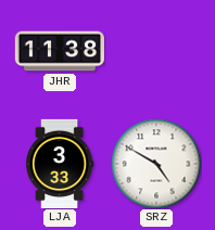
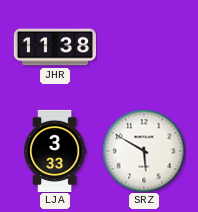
SRZ: 4:50 -> 5:50 (144, 151)
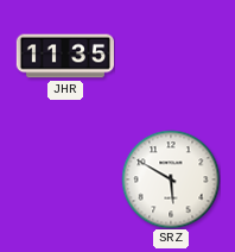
JHR: 11:38 -> 11:35 (65, 56)
LJA: 3:33 -> none (55, 150)
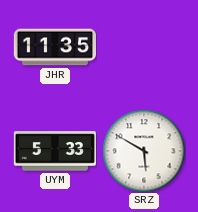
UYM: none -> 5:33 (55, 151)
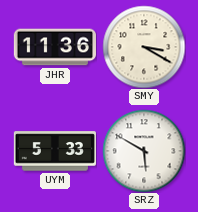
JHR: 11:35 -> 11:36 (55, 47)
SMY: none -> 3:20 (144, 47)
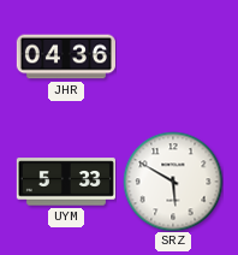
JHR: 11:36 -> 04:36 (66, 57)
SMY: 3:20 -> none (144, 47)
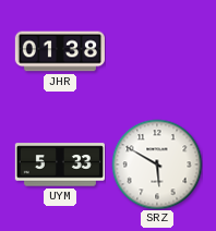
JHR: 04:36 -> 01:38 (60, 51)
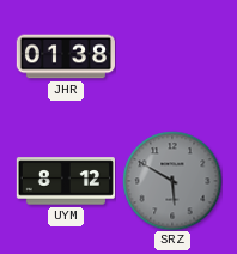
UYM: 5:33 -> 8:12 (66, 181)
SRZ dial: white -> grey (172, 181)
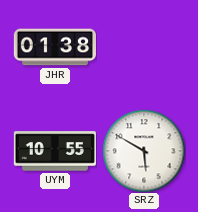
UYM: 8:12 -> 10:55 (55, 151)
SRZ dial: grey -> white (144, 151)
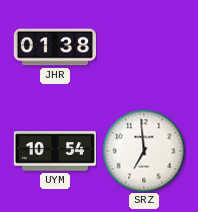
UYM: 10:55 -> 10:54 (55, 151)
SRZ: 5:50 -> 6:59 (144, 151)
